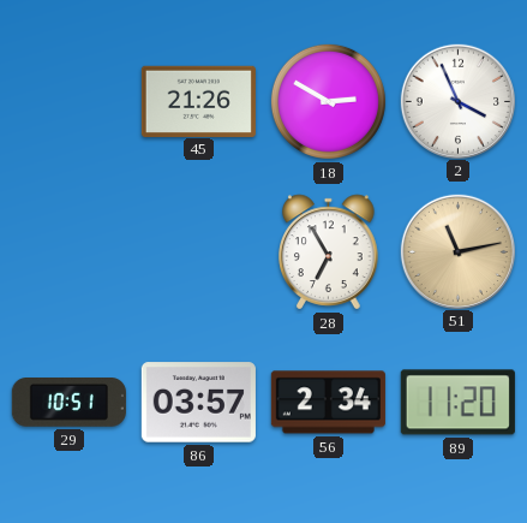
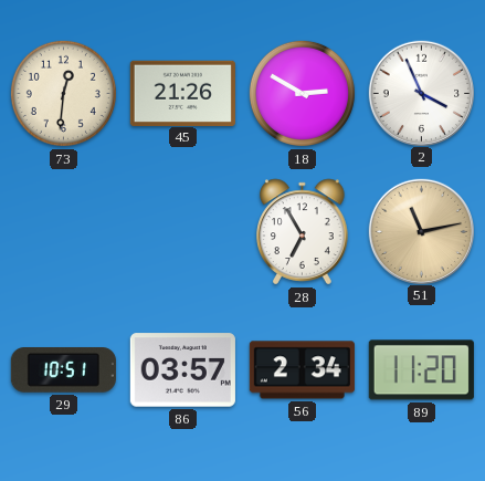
73: none -> 12:31 (63, 93)
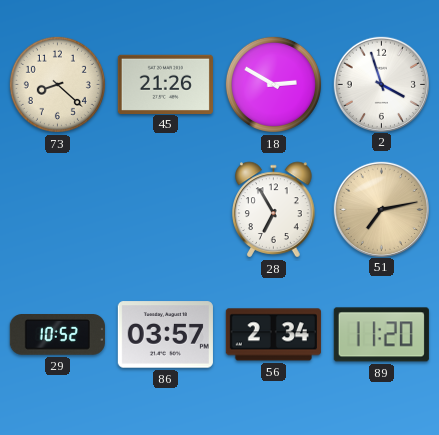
73: 12:31 -> 8:22 (57, 84)
2: 3:56 -> 3:57 (381, 84)
51: 11:13 -> 7:13 (381, 209)
29: 10:51 -> 10:52 (57, 335)
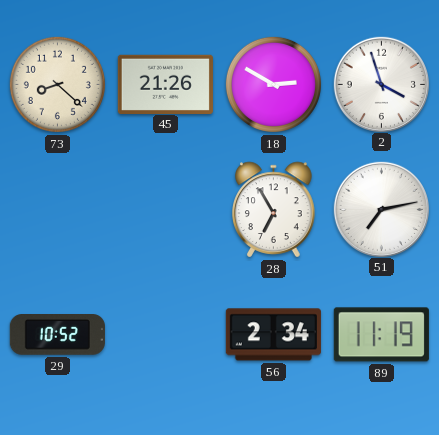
51 dial: champagne -> white (381, 209)
86: 03:57 -> none (165, 335)
89: 11:20 -> 11:19 (381, 335)
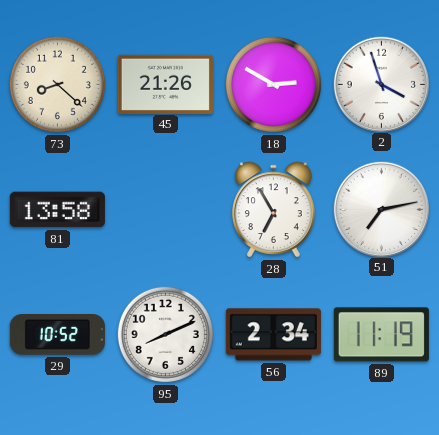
81: none -> 13:58 (57, 210)
95: none -> 8:11 (165, 334)
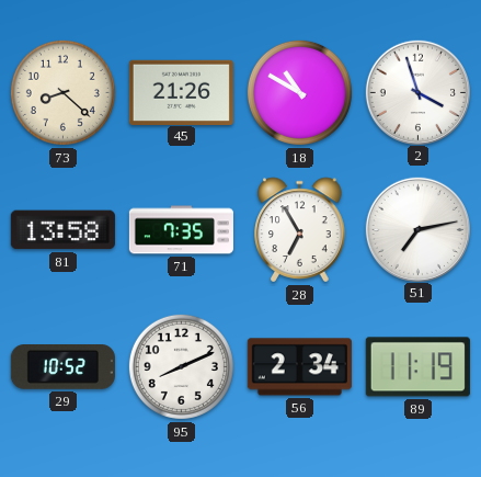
18: 2:50 -> 10:50 (299, 92)
71: none -> 7:35 (181, 230)
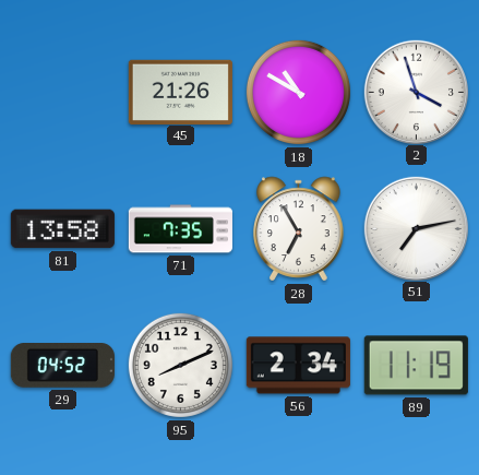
73: 8:22 -> none (62, 92)
29: 10:52 -> 04:52 (62, 366)
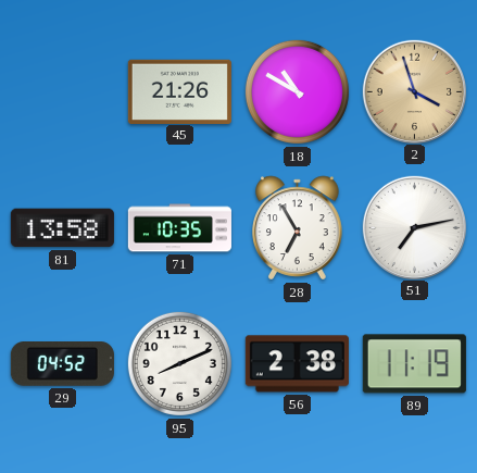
2 dial: white -> champagne (414, 91)
71: 7:35 -> 10:35 (179, 228)
56: 2:34 -> 2:38 (297, 364)
